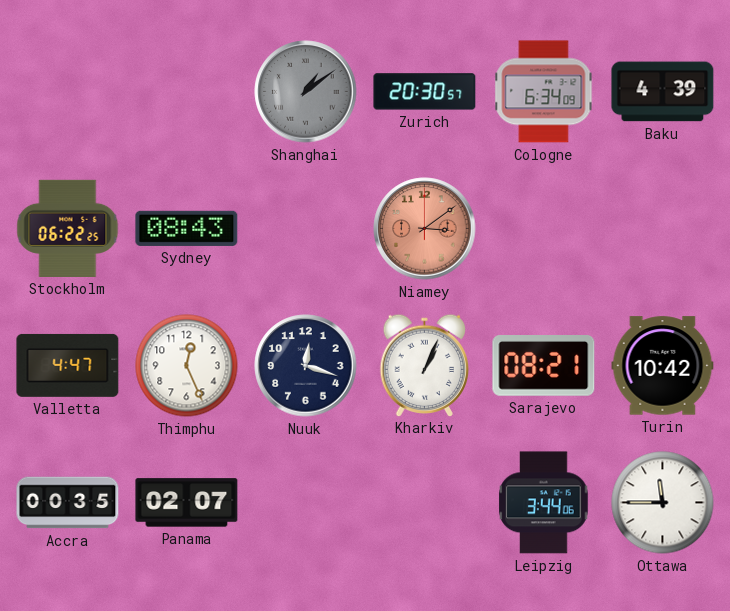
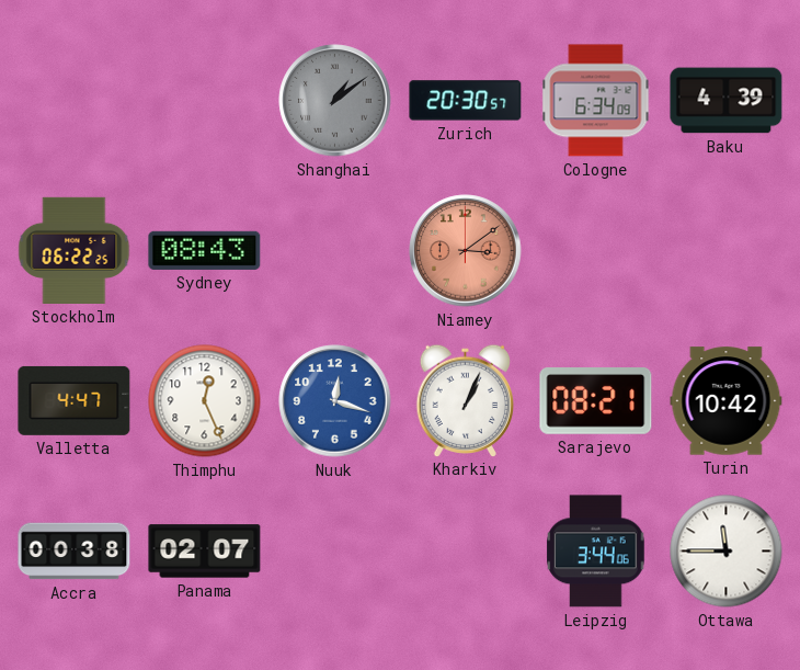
Nuuk dial: navy -> blue (335, 401)
Accra: 00:35 -> 00:38 (75, 552)
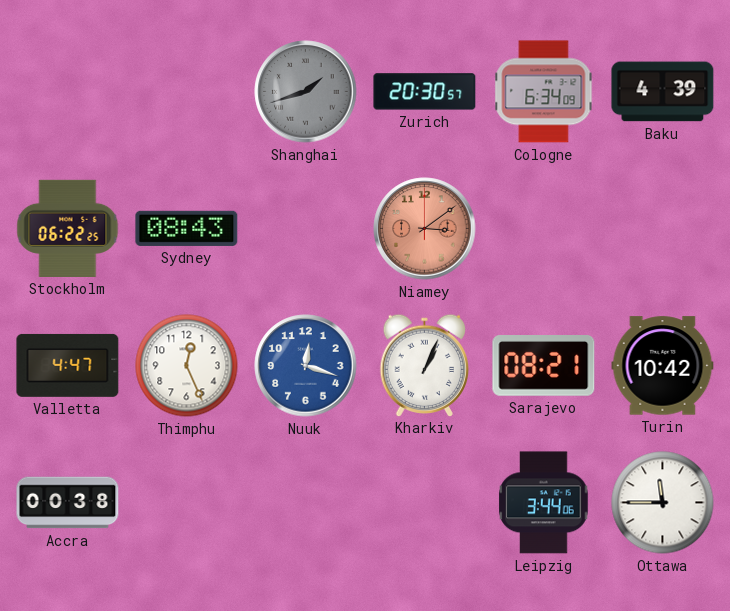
Shanghai: 1:09 -> 1:42 (306, 92)
Panama: 02:07 -> none (205, 552)
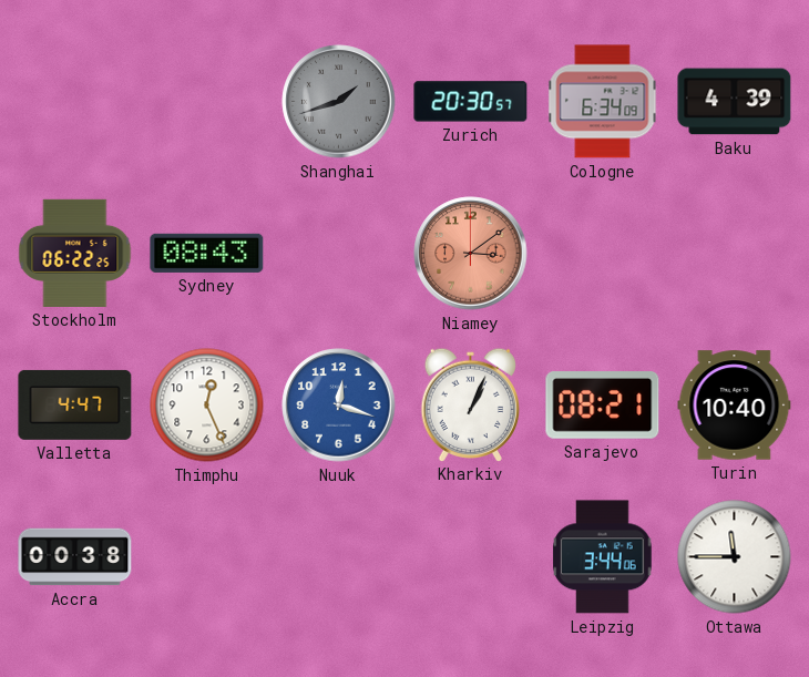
Turin: 10:42 -> 10:40 (735, 406)
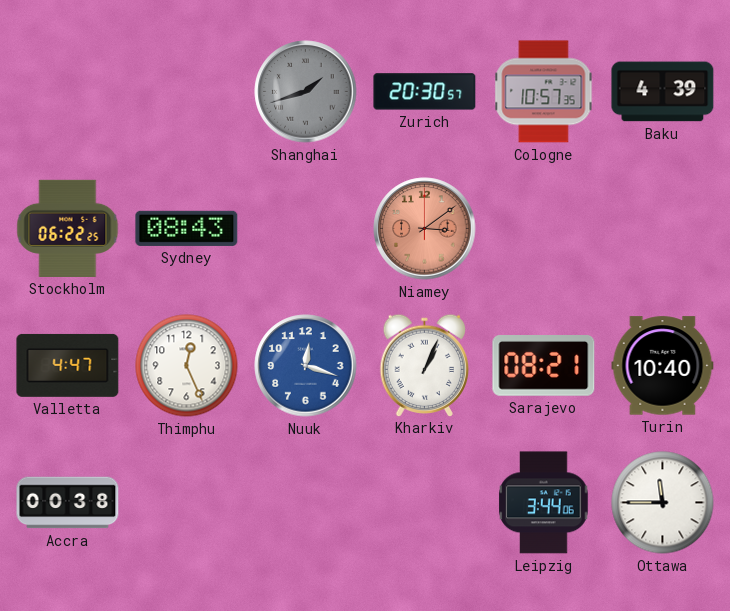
Cologne: 6:34 -> 10:57 (544, 92)
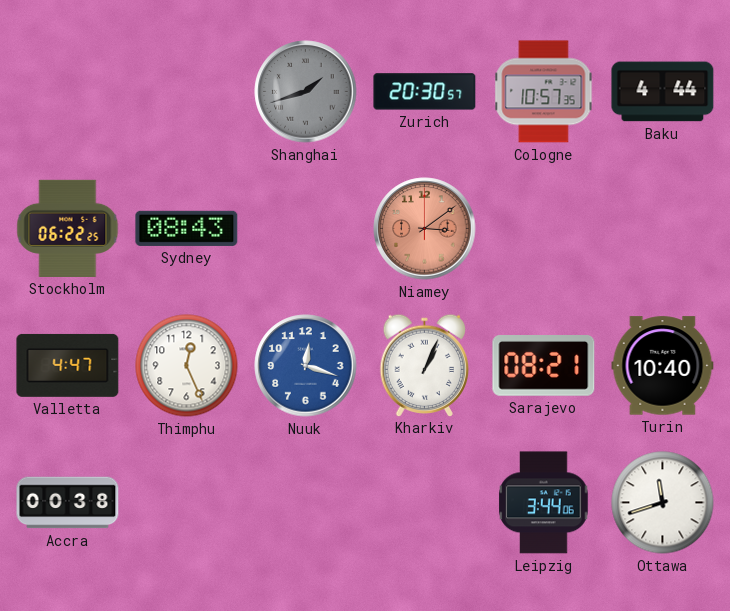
Baku: 4:39 -> 4:44 (663, 92)
Ottawa: 11:45 -> 11:42 (663, 503)
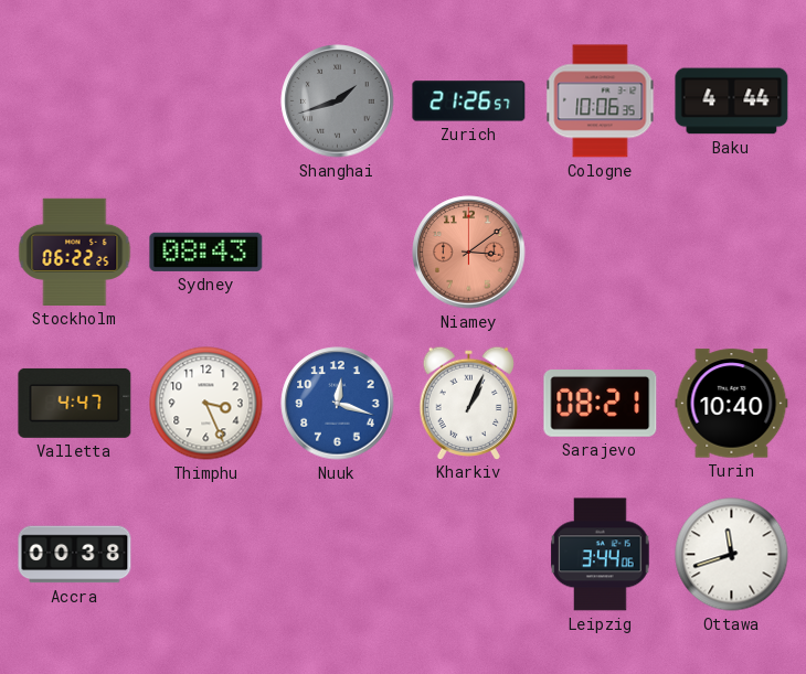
Zurich: 20:30 -> 21:26 (469, 101)
Cologne: 10:57 -> 10:06 (601, 101)
Thimphu: 12:26 -> 3:26 (206, 404)
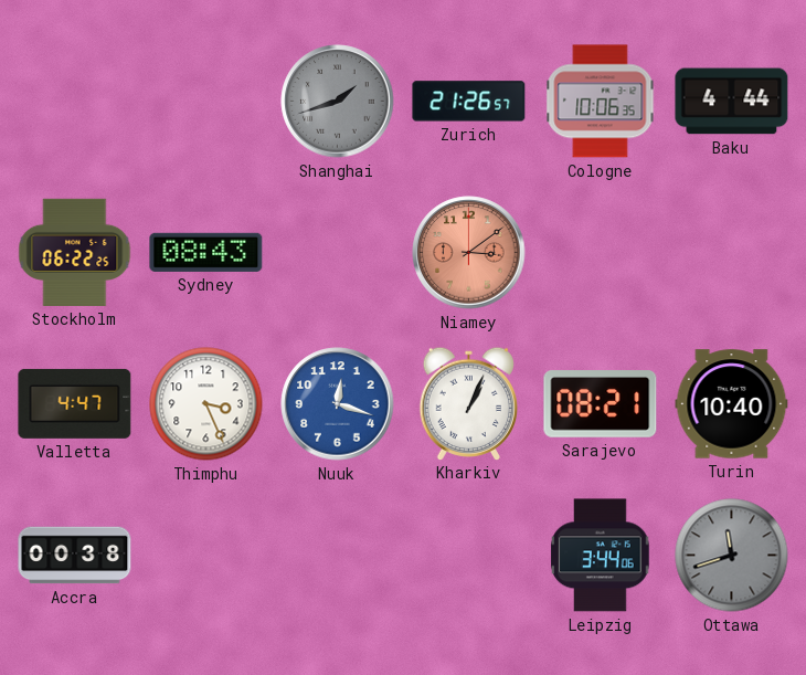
Ottawa dial: white -> grey (732, 556)
